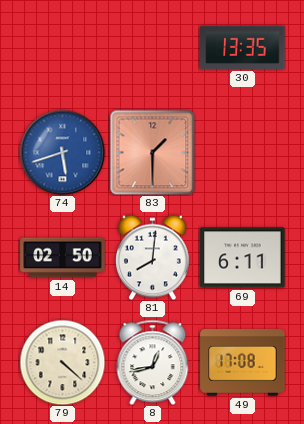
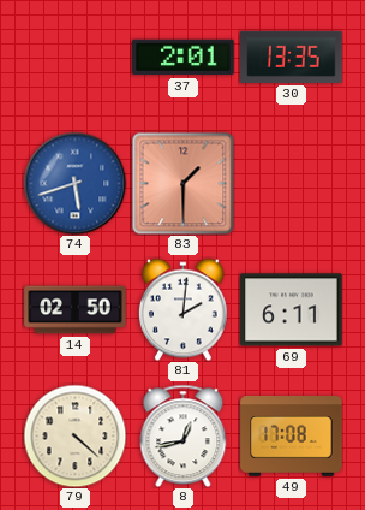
37: none -> 2:01 (184, 58)
81: 8:01 -> 2:01 (182, 309)
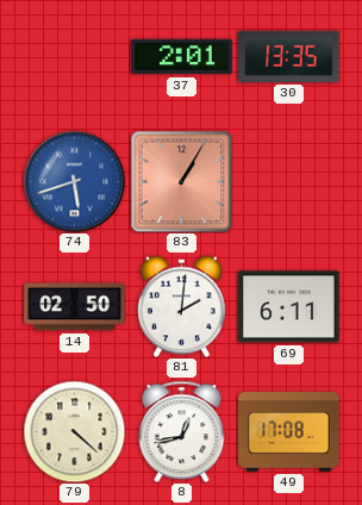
83: 1:30 -> 1:05 (181, 181)
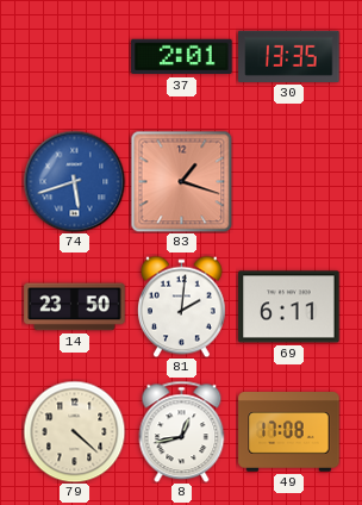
83: 1:05 -> 1:18 (181, 181)
14: 02:50 -> 23:50 (75, 307)
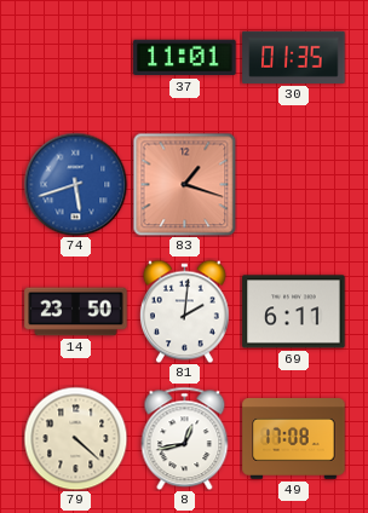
37: 2:01 -> 11:01 (185, 58)
30: 13:35 -> 01:35 (294, 57)
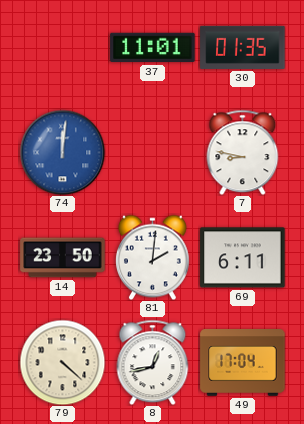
74: 5:42 -> 12:01 (62, 152)
83: 1:18 -> none (184, 184)
7: none -> 8:47 (243, 152)
49: 17:08 -> 17:04 (243, 363)
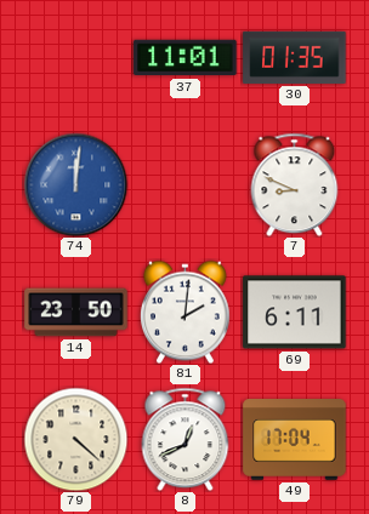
7: 8:47 -> 8:49 (295, 184)
8: 12:43 -> 12:41 (186, 439)
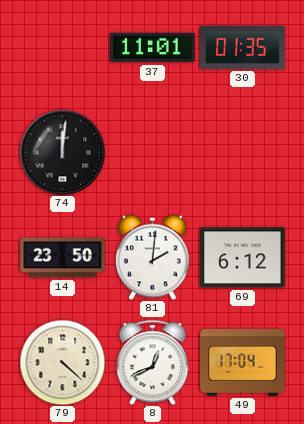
74 dial: blue -> black (62, 152)
7: 8:49 -> none (295, 184)
69: 6:11 -> 6:12 (243, 258)
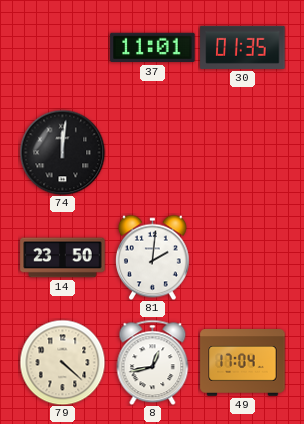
69: 6:12 -> none (243, 258)
8: 12:41 -> 12:43 (153, 362)
